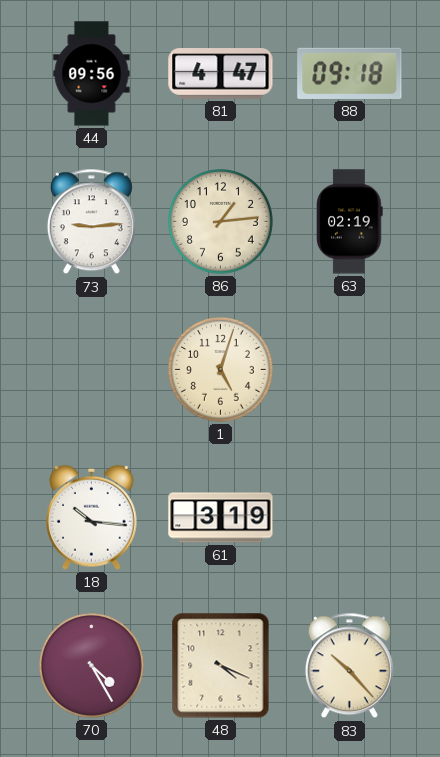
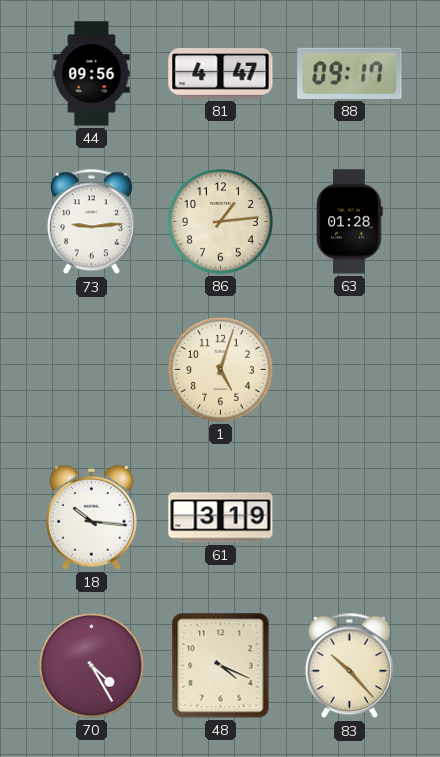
88: 09:18 -> 09:17 (350, 73)
63: 02:19 -> 01:28 (350, 222)
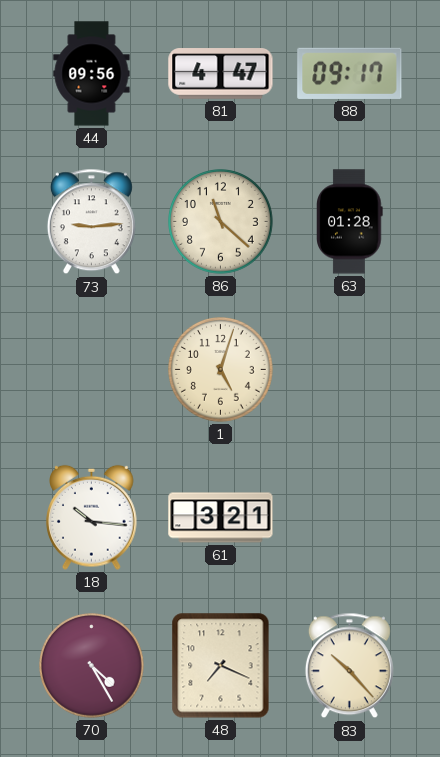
86: 1:14 -> 11:22 (221, 222)
61: 3:19 -> 3:21 (221, 518)
48: 4:19 -> 7:19 (221, 666)
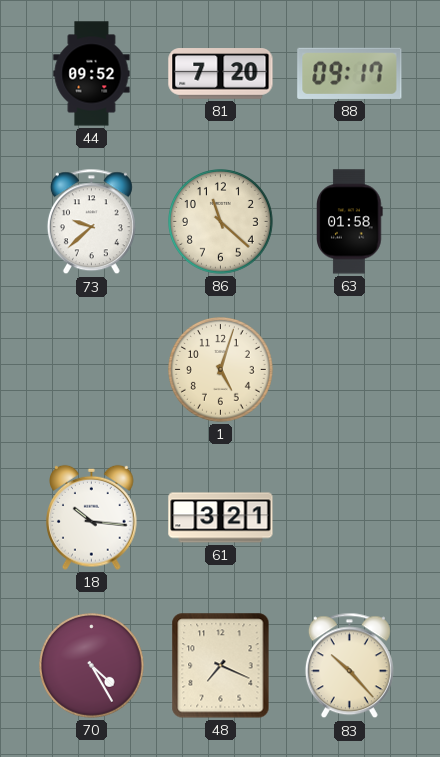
44: 09:56 -> 09:52 (92, 74)
81: 4:47 -> 7:20 (221, 74)
73: 9:14 -> 9:38 (91, 222)
63: 01:28 -> 01:58 (350, 222)
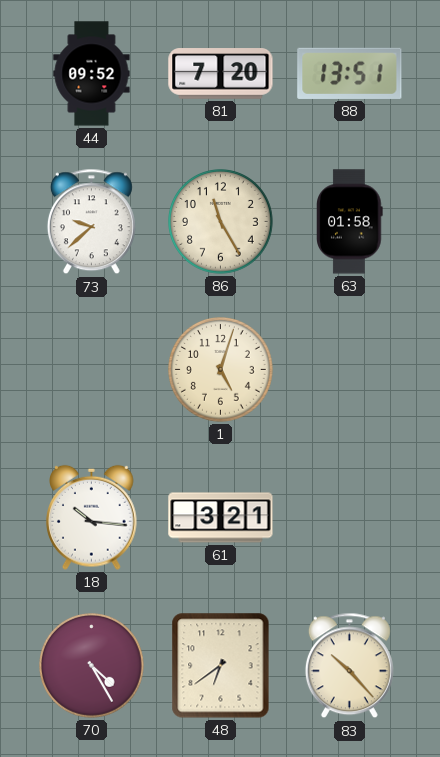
88: 09:17 -> 13:51 (350, 73)
86: 11:22 -> 11:25 (221, 222)
48: 7:19 -> 6:39 (221, 666)
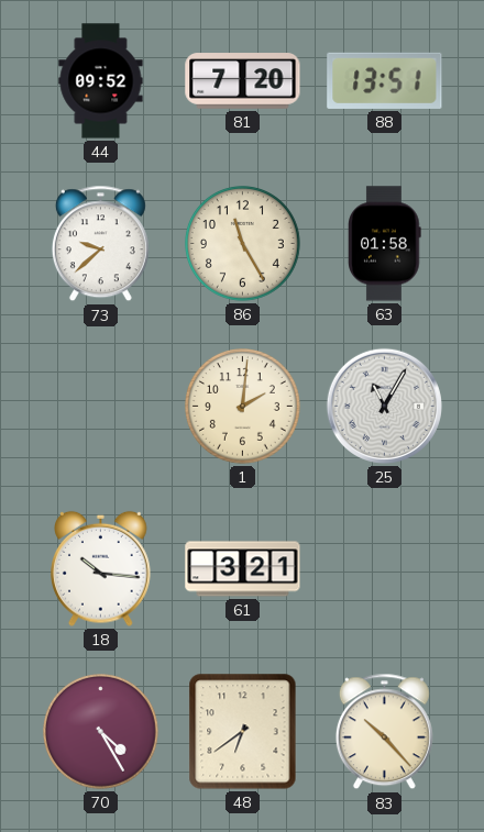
1: 5:03 -> 2:01 (243, 407)
25: none -> 11:05 (384, 406)
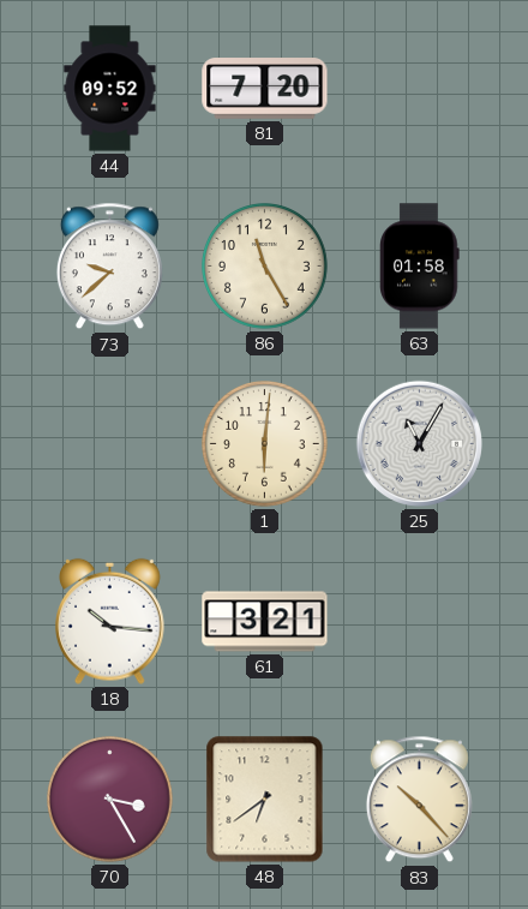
88: 13:51 -> none (385, 80)
1: 2:01 -> 6:01 (265, 444)
70: 4:25 -> 3:25 (110, 800)
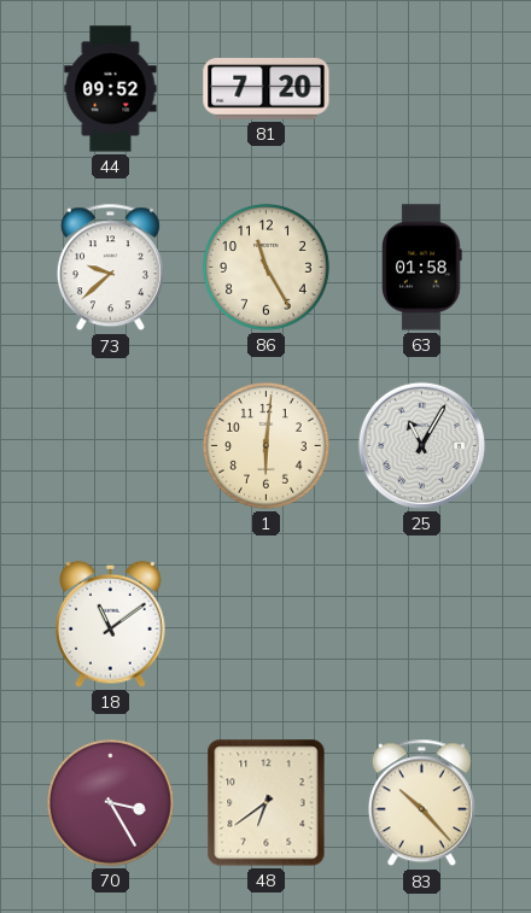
18: 10:16 -> 11:09 (111, 624)
61: 3:21 -> none (265, 622)
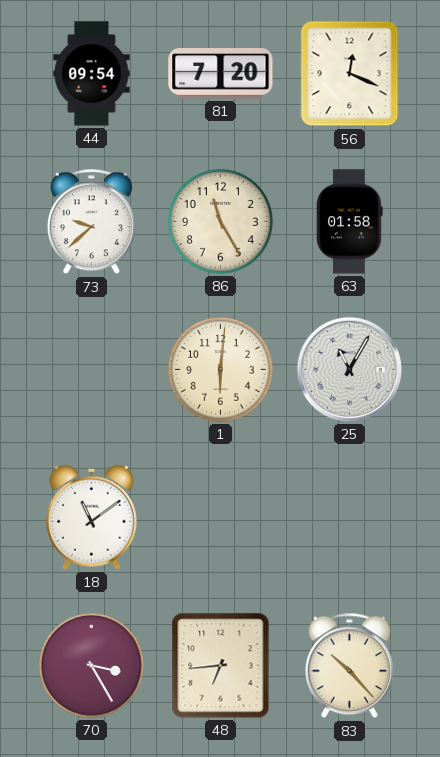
44: 09:52 -> 09:54 (92, 74)
56: none -> 12:19 (350, 74)
48: 6:39 -> 6:44 (221, 666)
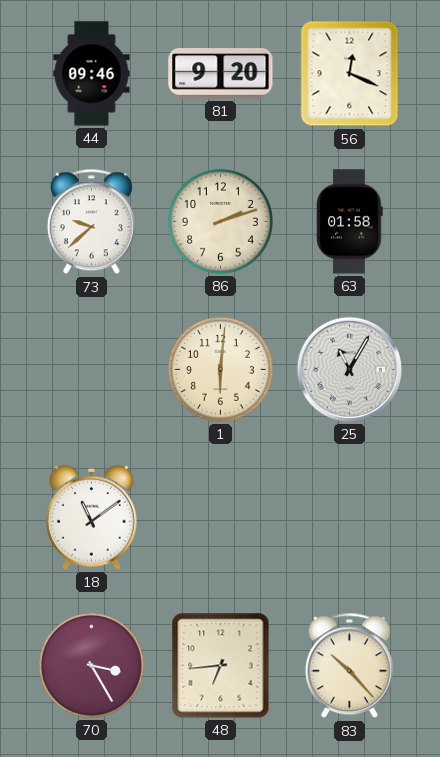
44: 09:54 -> 09:46 (92, 74)
81: 7:20 -> 9:20 (221, 74)
86: 11:25 -> 2:12 (221, 222)
